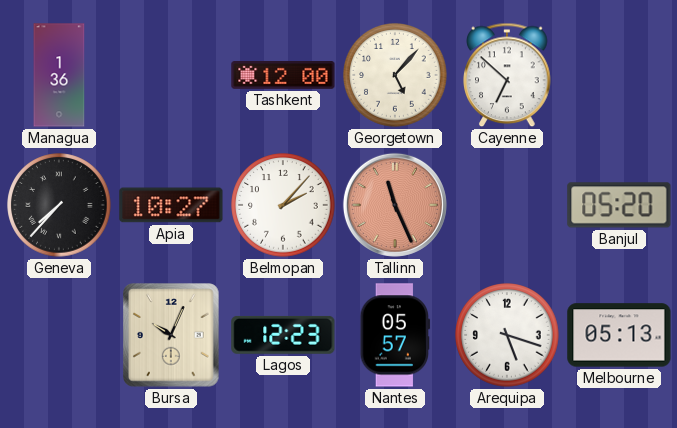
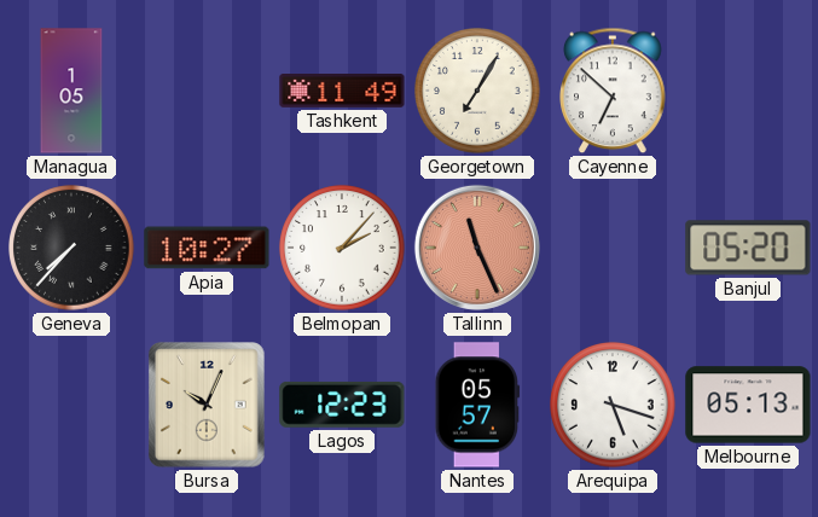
Managua: 1:36 -> 1:05 (71, 91)
Tashkent: 12:00 -> 11:49 (342, 92)
Georgetown: 5:07 -> 7:05 (477, 91)
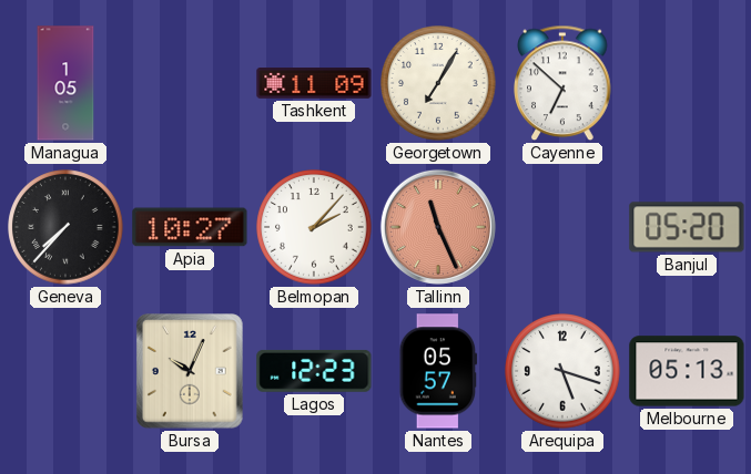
Tashkent: 11:49 -> 11:09 (314, 84)
